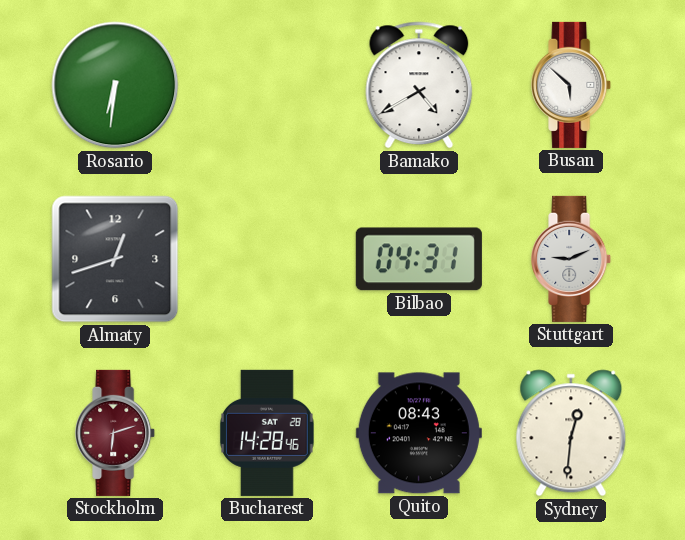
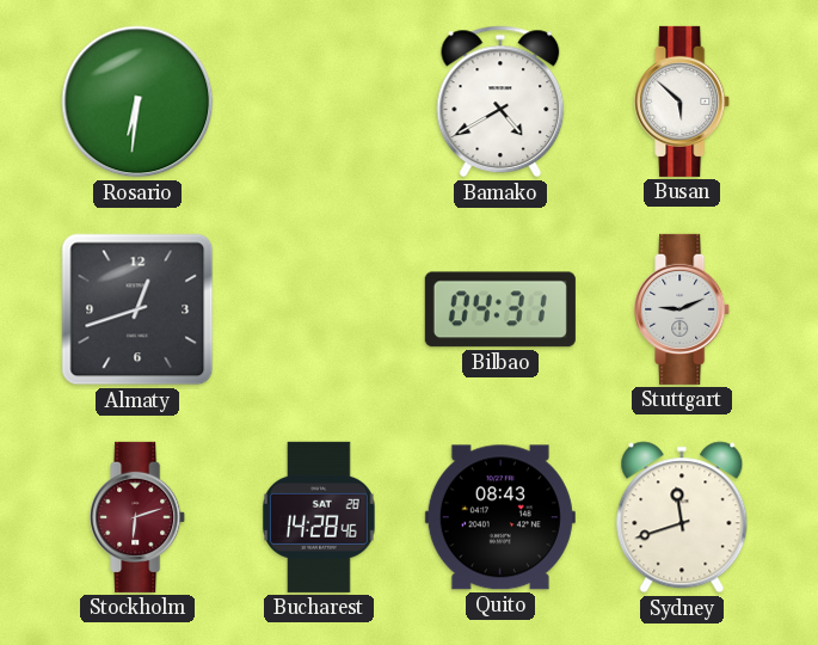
Sydney: 12:31 -> 11:42 (682, 517)
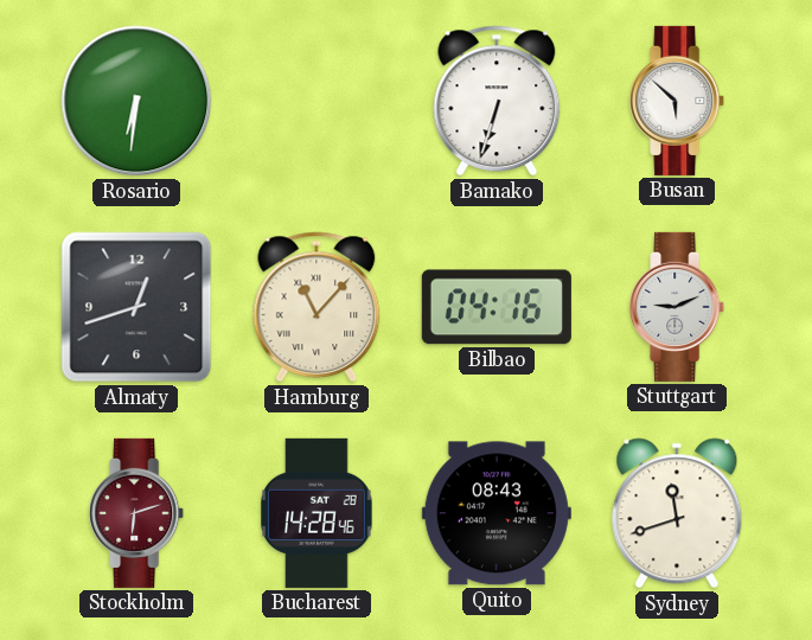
Bamako: 4:40 -> 6:33 (497, 101)
Hamburg: none -> 11:07 (317, 307)
Bilbao: 04:31 -> 04:16 (497, 307)
